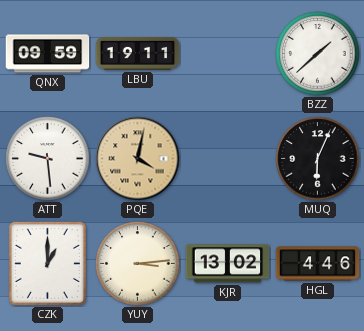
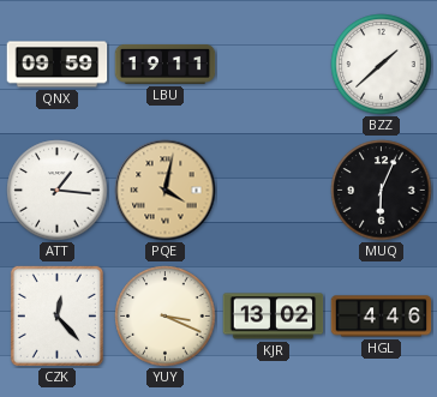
ATT: 9:29 -> 1:16 (58, 191)
CZK: 1:00 -> 12:23 (56, 315)
YUY: 3:14 -> 3:19 (166, 317)
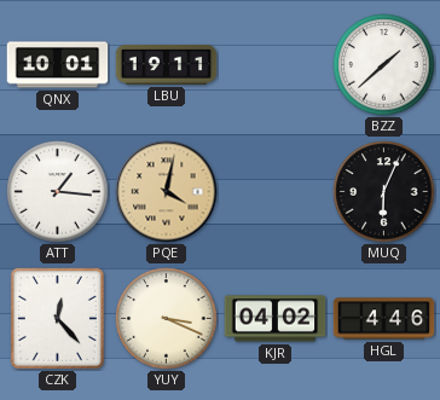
QNX: 09:59 -> 10:01 (58, 65)
KJR: 13:02 -> 04:02 (276, 319)
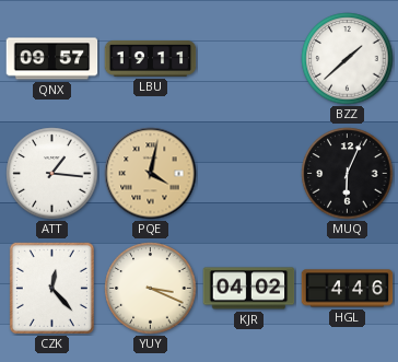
QNX: 10:01 -> 09:57 (52, 59)
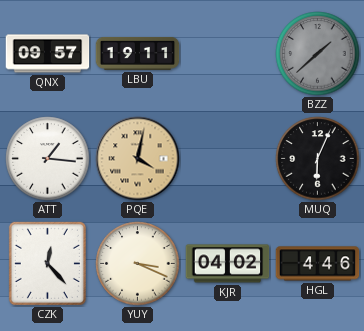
BZZ dial: white -> grey (318, 54)
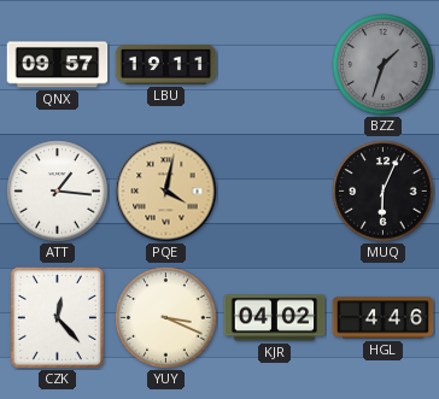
BZZ: 1:38 -> 1:33 (384, 65)
